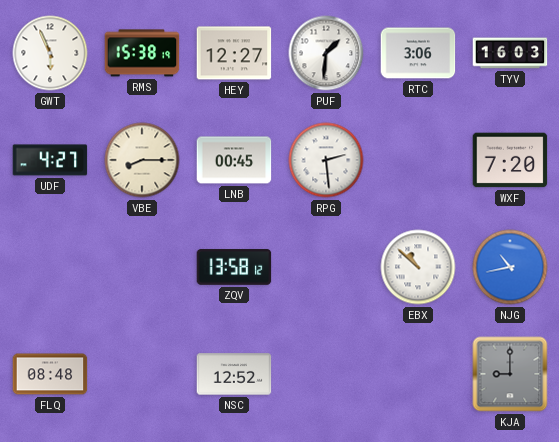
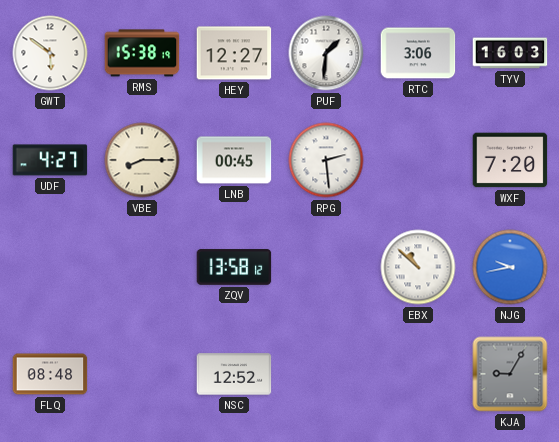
GWT: 5:56 -> 5:51 (50, 53)
NJG: 10:43 -> 9:43 (510, 267)
KJA: 9:00 -> 9:05 (510, 374)
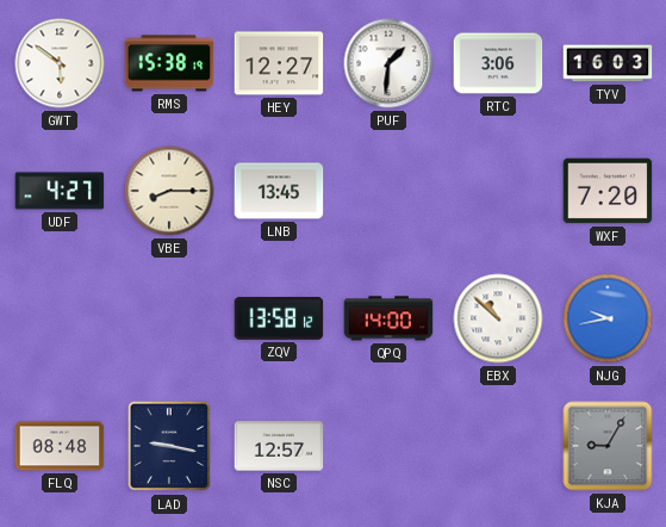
LNB: 00:45 -> 13:45 (279, 191)
RPG: 2:29 -> none (326, 160)
QPQ: none -> 14:00 (388, 318)
LAD: none -> 9:17 (168, 446)
NSC: 12:52 -> 12:57 (279, 446)
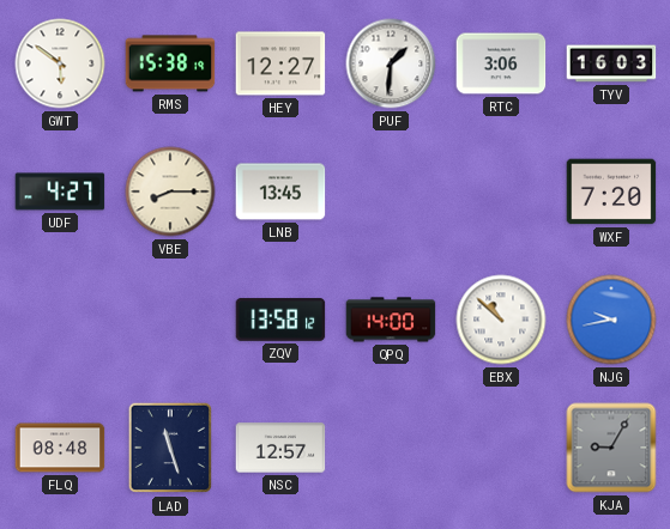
LAD: 9:17 -> 11:27 (169, 448)
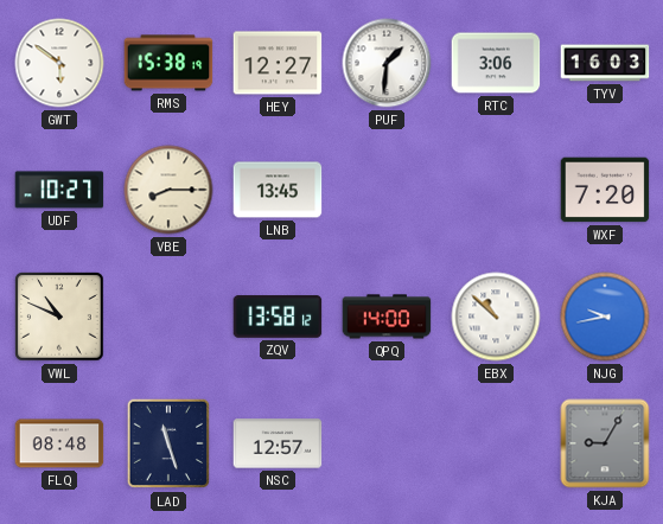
UDF: 4:27 -> 10:27 (59, 190)
VWL: none -> 10:49 (59, 317)
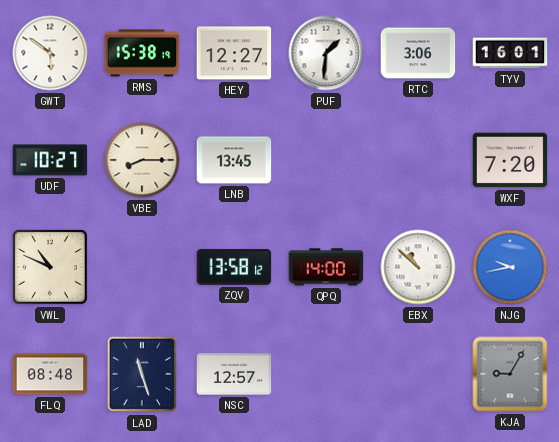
TYV: 16:03 -> 16:01 (510, 53)
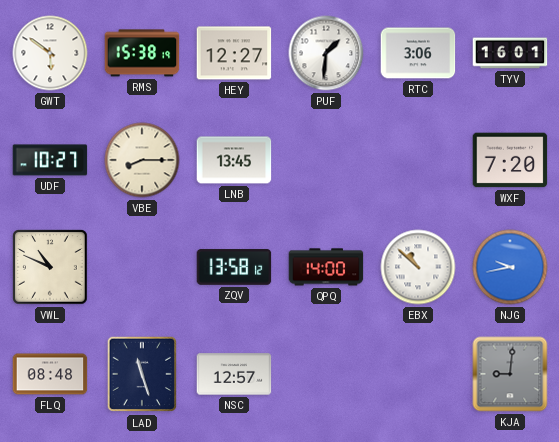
KJA: 9:05 -> 9:01 (510, 374)
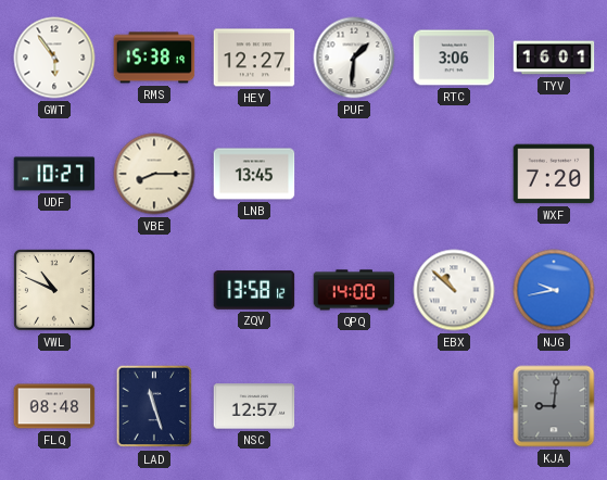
GWT: 5:51 -> 5:54 (54, 58)
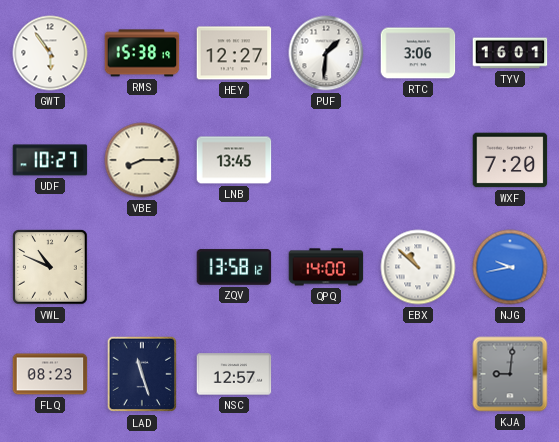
FLQ: 08:48 -> 08:23 (50, 374)
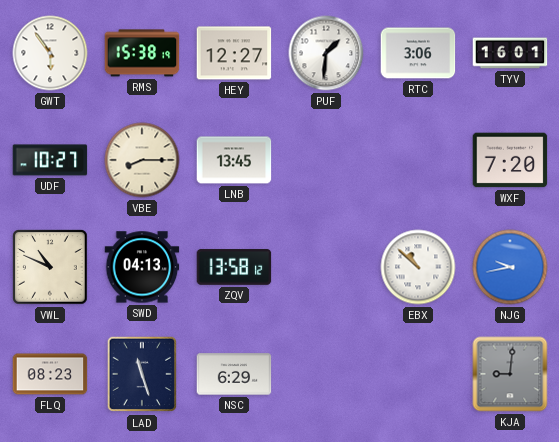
SWD: none -> 04:13 (142, 267)
QPQ: 14:00 -> none (326, 267)
NSC: 12:57 -> 6:29 (234, 374)
